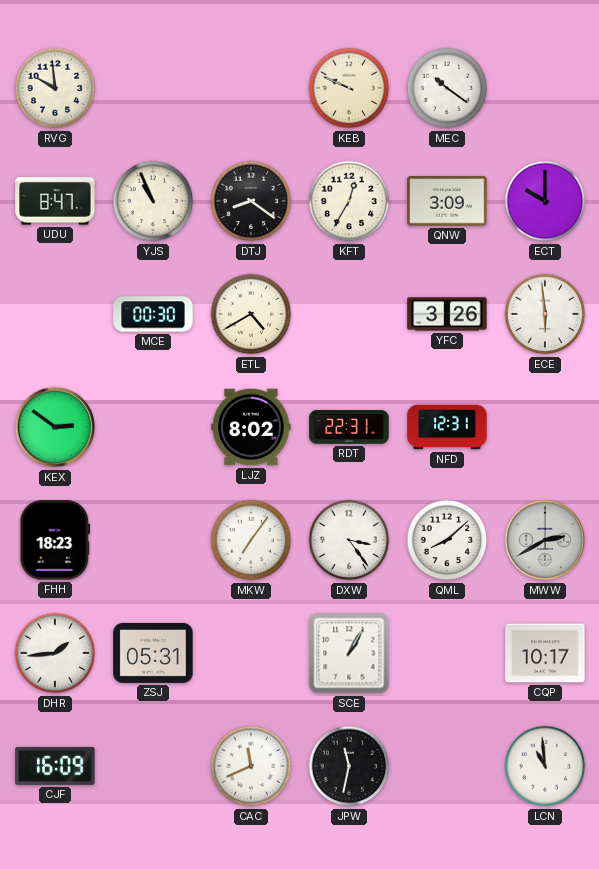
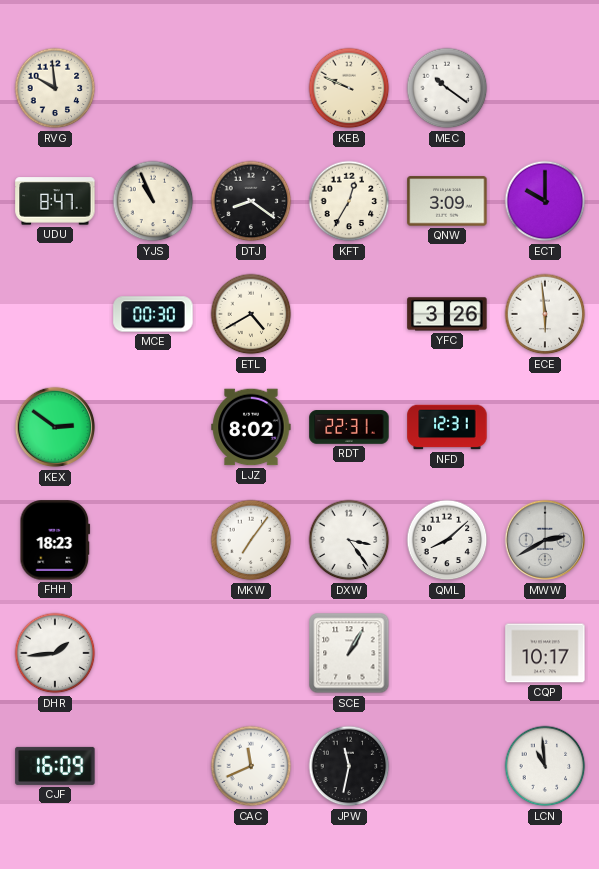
ZSJ: 05:31 -> none (153, 653)
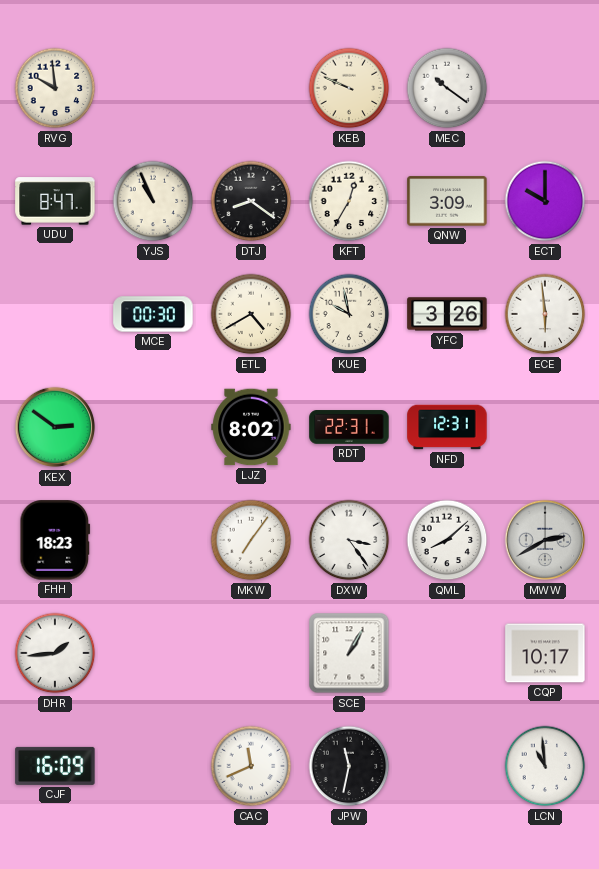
KUE: none -> 9:58 (349, 314)
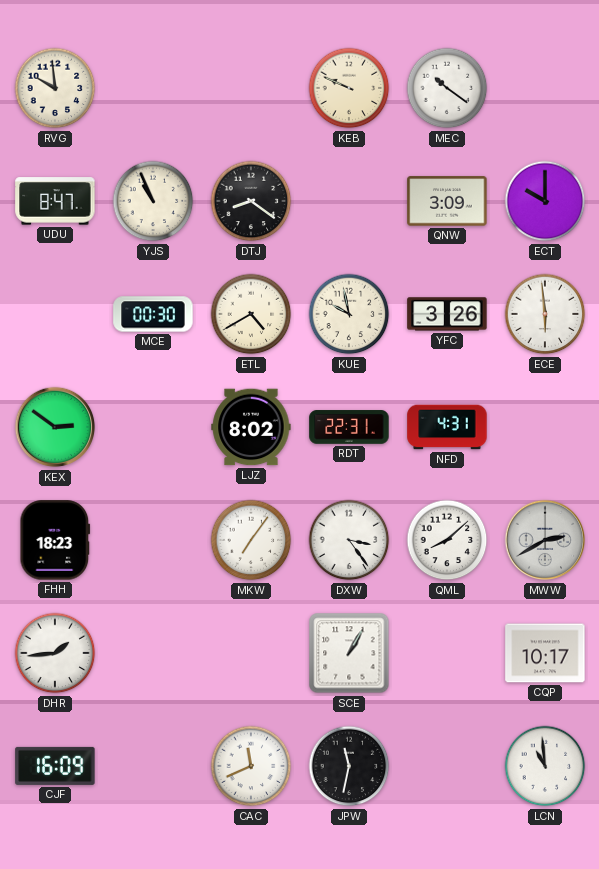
KFT: 12:35 -> none (349, 201)
NFD: 12:31 -> 4:31 (447, 427)
